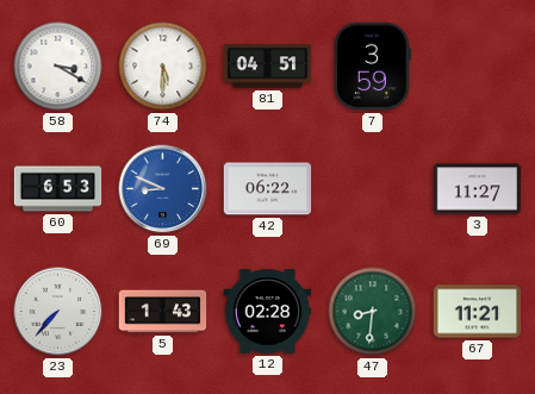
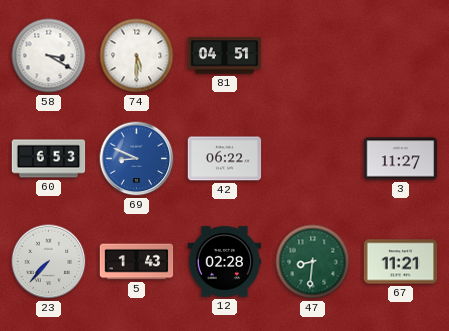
7: 3:59 -> none (372, 67)
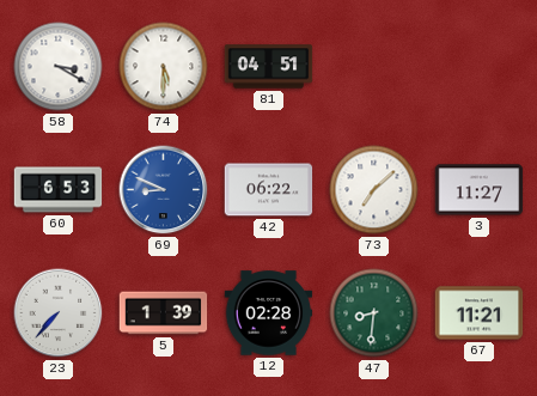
73: none -> 7:08 (374, 190)
5: 1:43 -> 1:39 (164, 313)
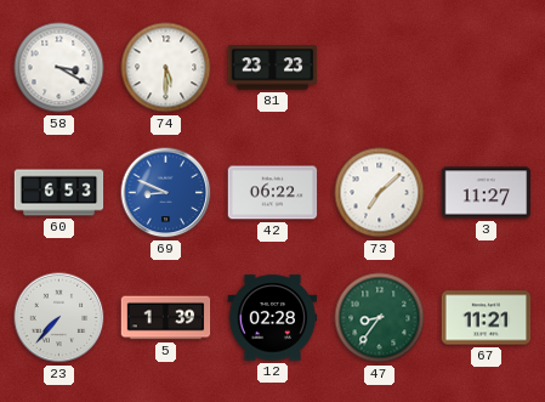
81: 04:51 -> 23:23 (273, 68)
47: 8:31 -> 8:36 (380, 318)
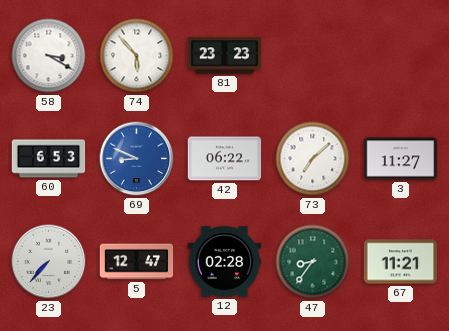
74: 5:30 -> 5:53 (137, 56)
5: 1:39 -> 12:47 (137, 262)
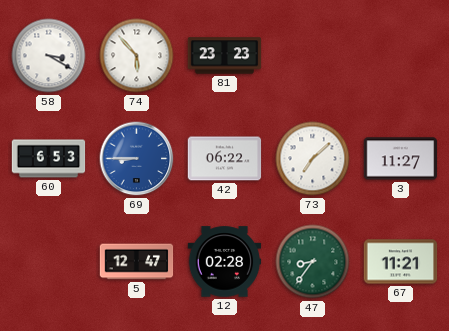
69: 8:49 -> 8:45 (137, 159)
23: 7:37 -> none (49, 262)
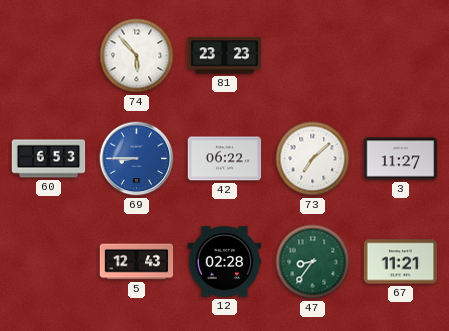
58: 3:20 -> none (49, 56)
5: 12:47 -> 12:43 (137, 262)
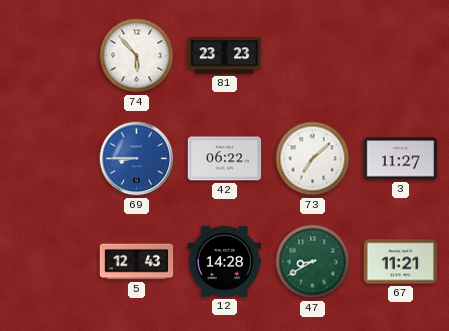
60: 6:53 -> none (49, 159)
12: 02:28 -> 14:28 (225, 262)
47: 8:36 -> 8:40 (313, 262)
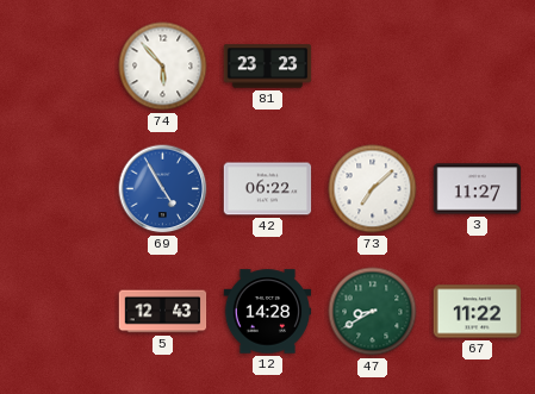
69: 8:45 -> 4:55 (163, 189)
67: 11:21 -> 11:22 (478, 312)
